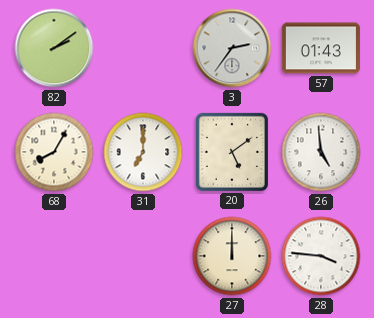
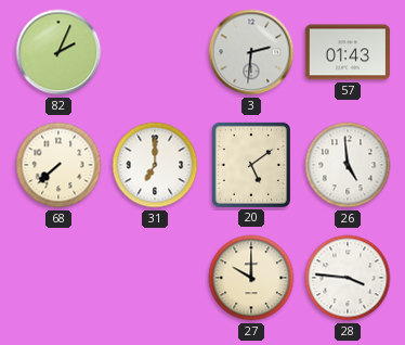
82: 2:09 -> 2:04 (58, 52)
3: 2:36 -> 2:31 (251, 52)
68: 8:05 -> 7:38 (58, 165)
27: 12:00 -> 10:00 (251, 278)
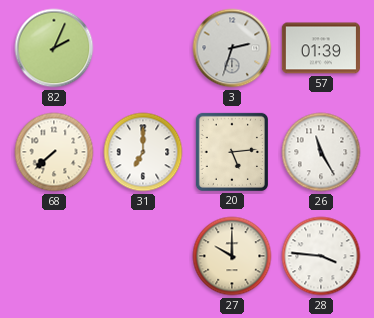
3: 2:31 -> 2:33 (232, 48)
57: 01:43 -> 01:39 (321, 48)
20: 5:09 -> 5:14 (232, 152)
26: 4:59 -> 11:25 (321, 152)
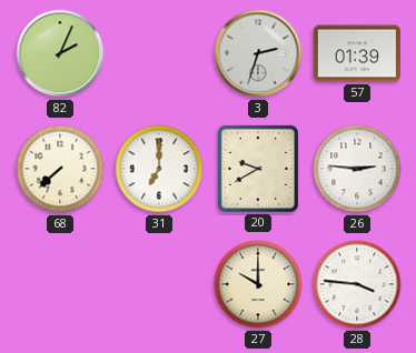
20: 5:14 -> 9:40 (258, 169)
26: 11:25 -> 2:46 (357, 169)
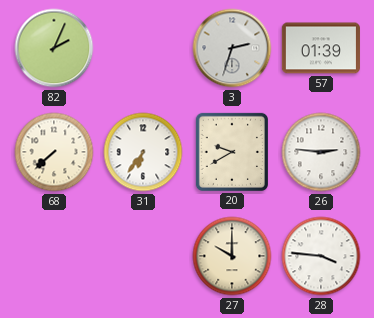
31: 7:00 -> 6:36 (143, 152)
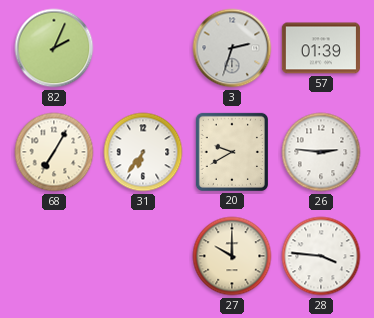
68: 7:38 -> 7:05 (54, 152)
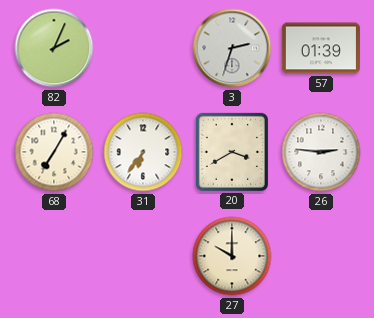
20: 9:40 -> 3:40 (232, 152)
28: 3:46 -> none (321, 256)
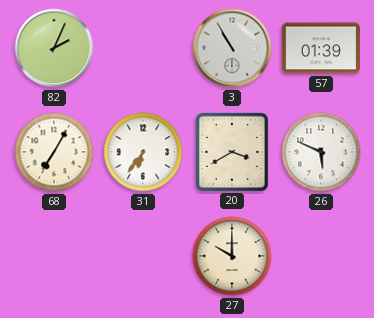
3: 2:33 -> 10:55 (232, 48)
26: 2:46 -> 5:49 (321, 152)
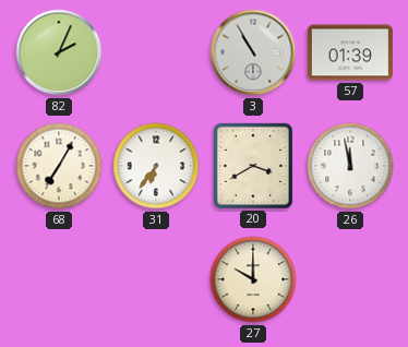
26: 5:49 -> 11:58 (350, 166)
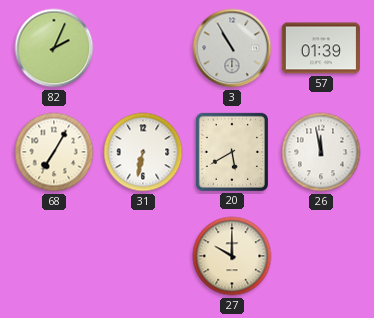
31: 6:36 -> 6:32 (143, 152)
20: 3:40 -> 5:40 (232, 152)
